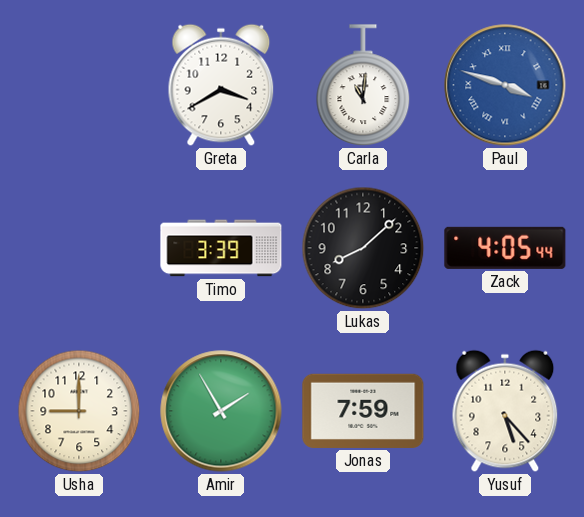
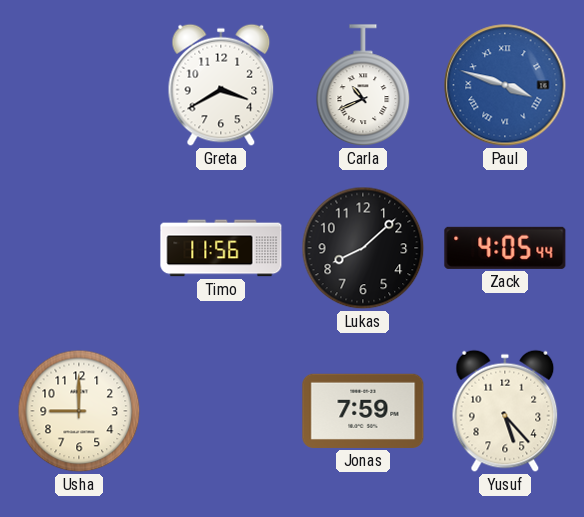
Carla: 11:01 -> 10:41 (363, 85)
Timo: 3:39 -> 11:56 (221, 248)
Amir: 1:55 -> none (221, 411)
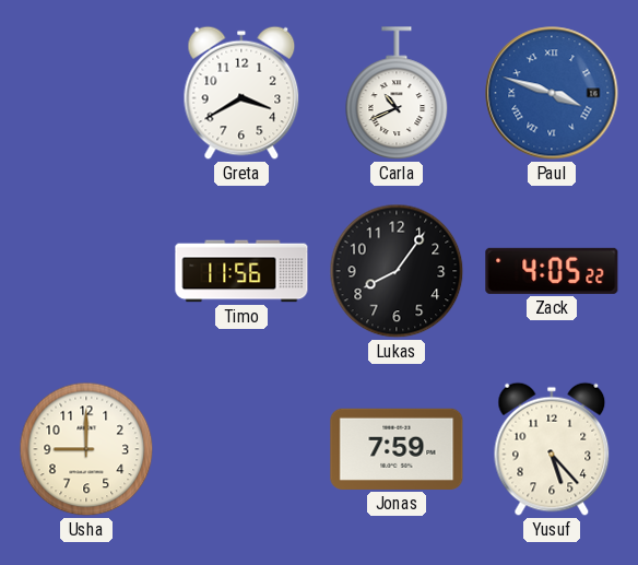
Lukas: 8:08 -> 8:06 (397, 271)
Zack: 4:05:44 -> 4:05:22 (552, 271)
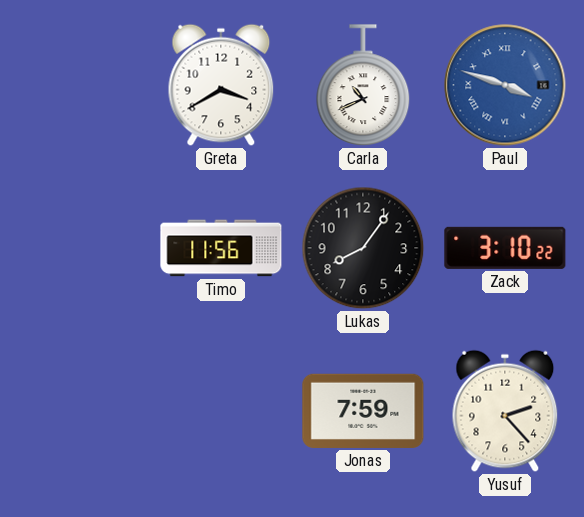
Zack: 4:05 -> 3:10 (505, 248)
Usha: 9:00 -> none (86, 449)
Yusuf: 5:23 -> 2:23 (505, 411)
